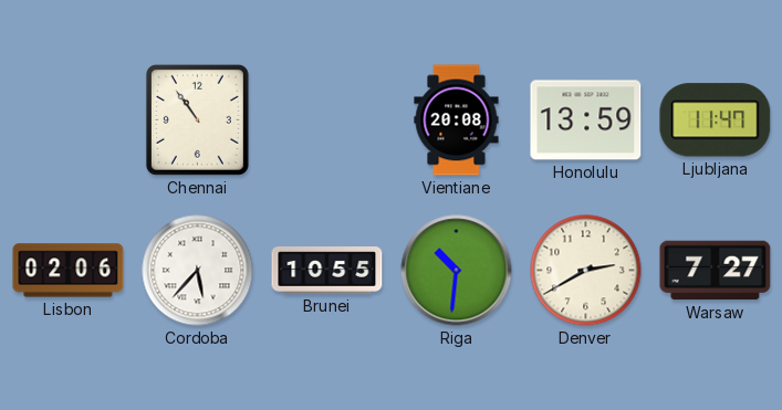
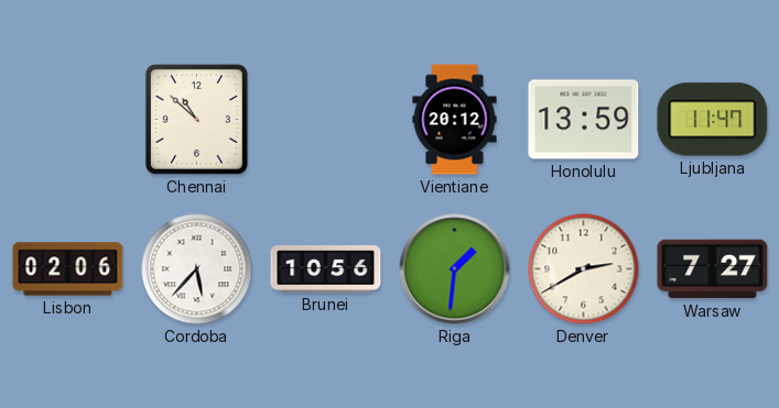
Chennai: 10:54 -> 10:52 (196, 119)
Vientiane: 20:08 -> 20:12 (455, 120)
Brunei: 10:55 -> 10:56 (326, 269)
Riga: 10:31 -> 1:31 (455, 269)
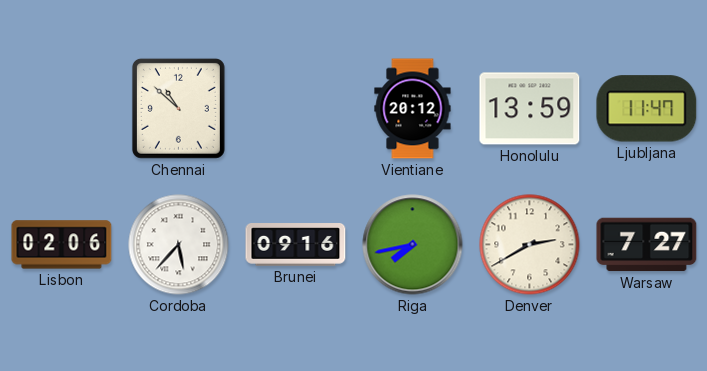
Brunei: 10:56 -> 09:16 (296, 245)
Riga: 1:31 -> 7:43 (413, 245)
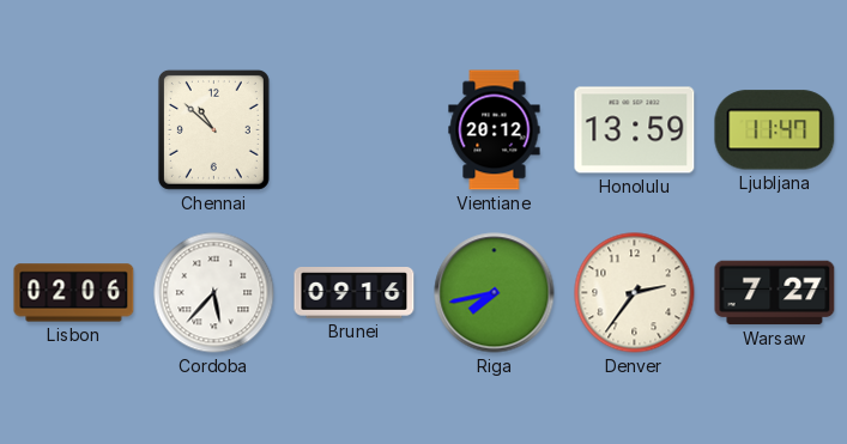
Denver: 2:40 -> 2:36 (635, 293)
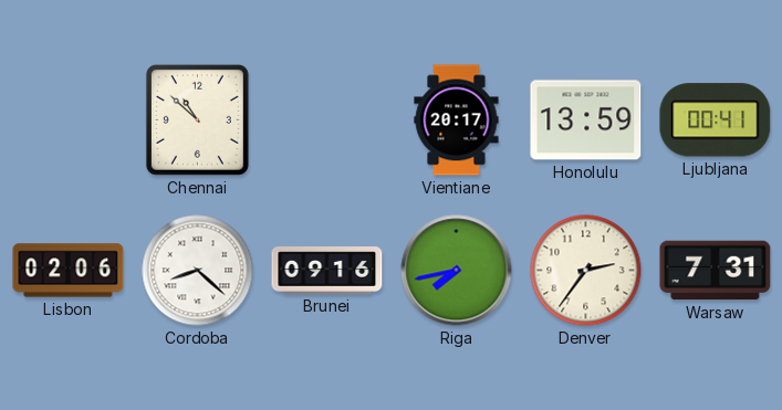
Vientiane: 20:12 -> 20:17 (457, 120)
Ljubljana: 11:47 -> 00:41 (716, 120)
Cordoba: 5:37 -> 8:22 (198, 271)
Warsaw: 7:27 -> 7:31 (716, 271)
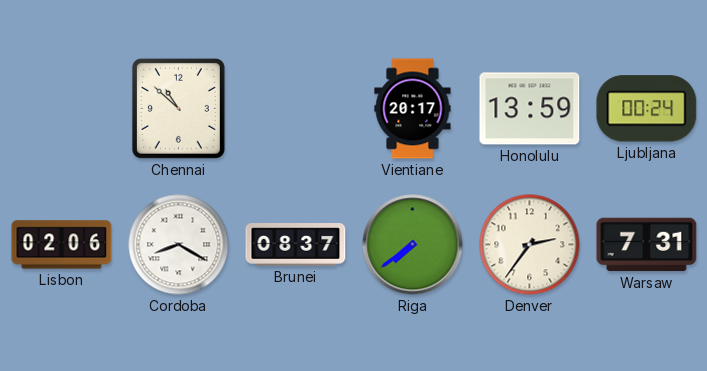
Ljubljana: 00:41 -> 00:24 (647, 109)
Cordoba: 8:22 -> 8:20 (179, 245)
Brunei: 09:16 -> 08:37 (296, 245)
Riga: 7:43 -> 7:39 (413, 245)
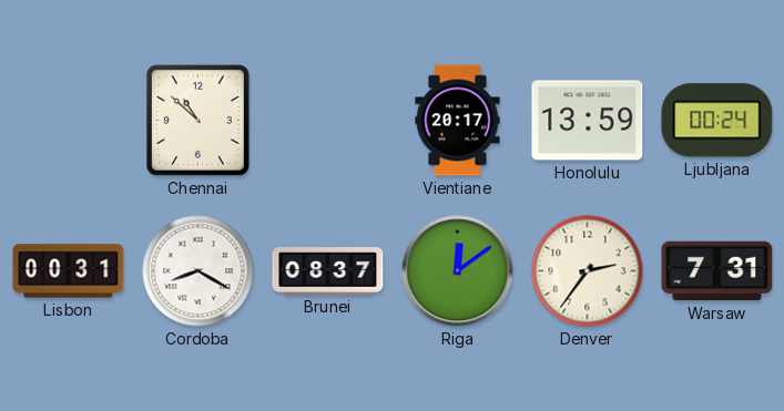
Lisbon: 02:06 -> 00:31 (69, 271)
Riga: 7:39 -> 12:09 (458, 271)
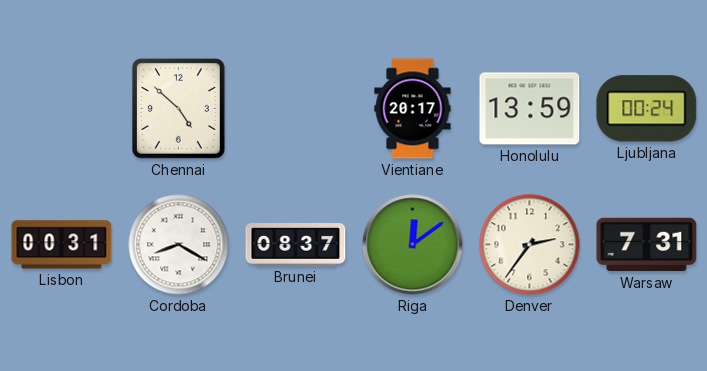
Chennai: 10:52 -> 4:52 (178, 108)
